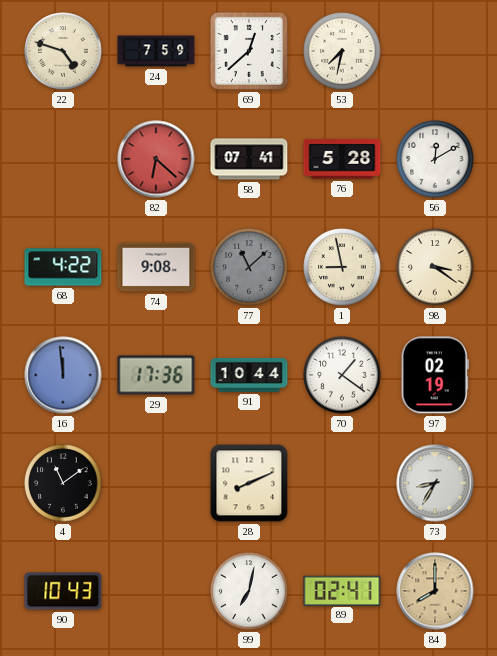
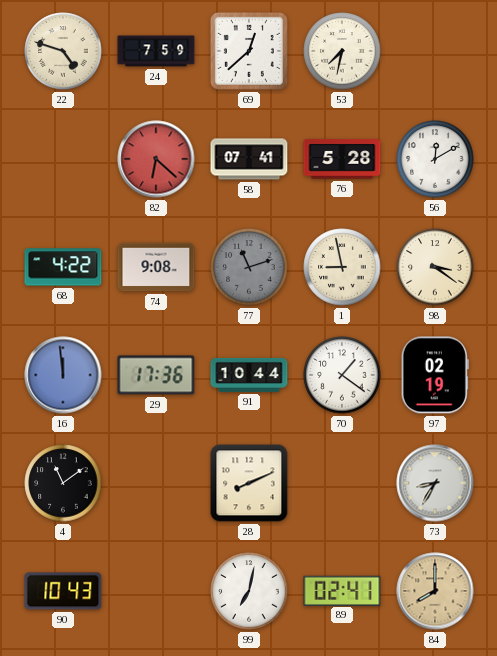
77: 11:08 -> 11:12 (249, 267)
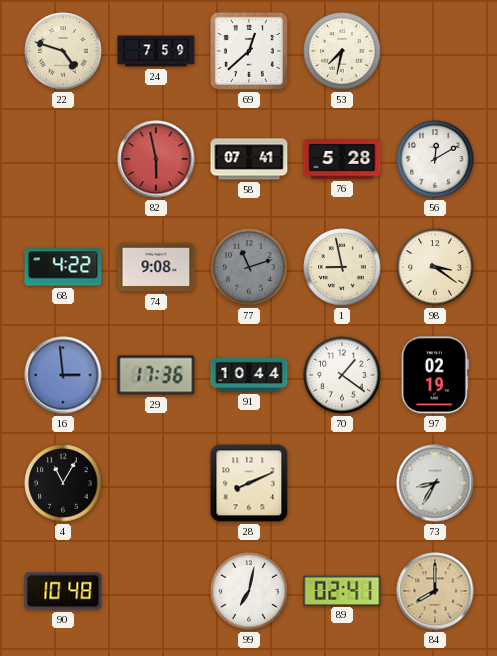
82: 6:22 -> 5:58 (156, 159)
16: 11:59 -> 2:59 (63, 375)
4: 11:09 -> 11:05 (63, 483)
90: 10:43 -> 10:48 (63, 591)
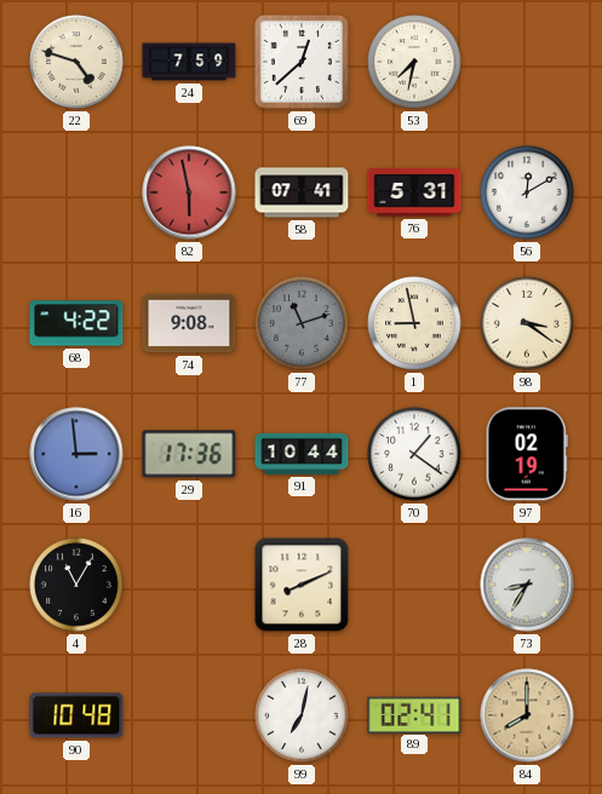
76: 5:28 -> 5:31 (414, 192)
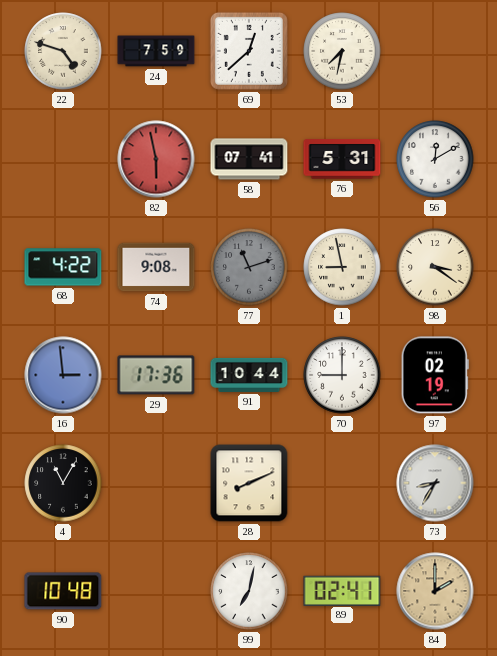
70: 1:21 -> 9:00 (342, 375)
84: 8:00 -> 2:00 (435, 591)
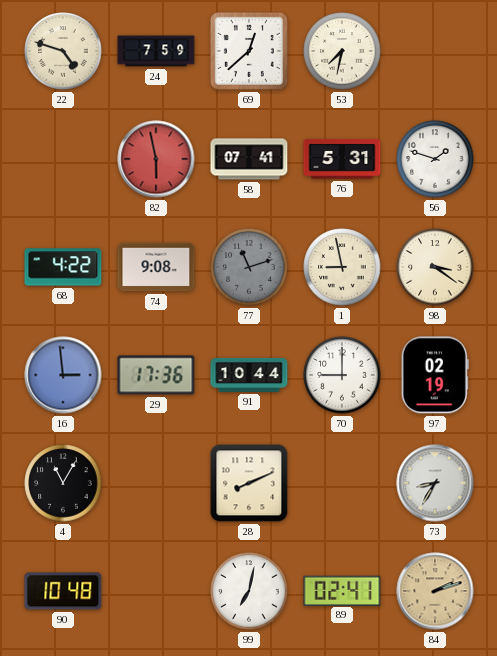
56: 12:10 -> 1:48 (435, 159)
84: 2:00 -> 2:12 (435, 591)
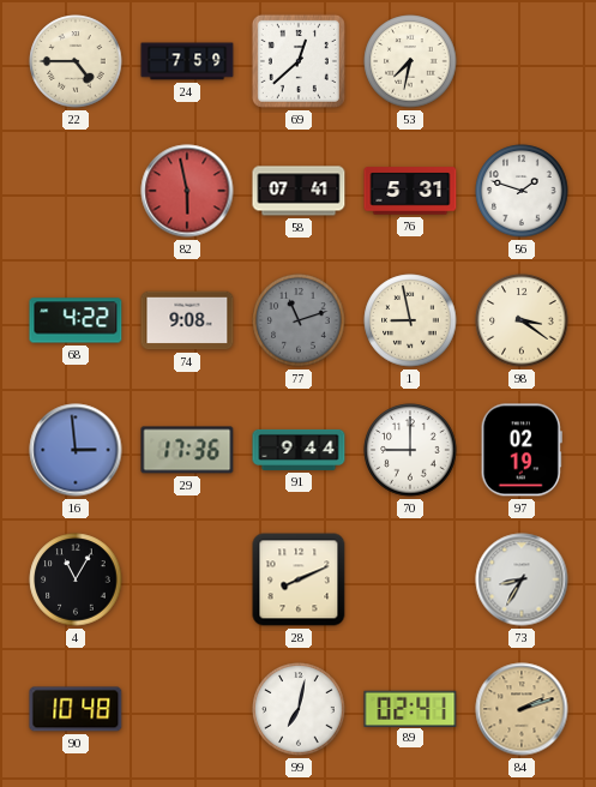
22: 4:48 -> 4:45 (76, 61)
91: 10:44 -> 9:44 (299, 450)
